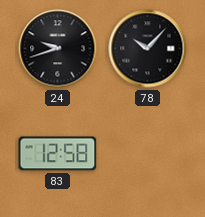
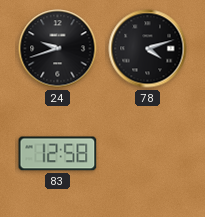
78: 10:07 -> 4:12 (148, 49)
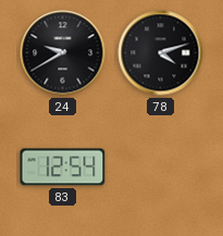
24: 9:42 -> 9:40 (63, 53)
83: 12:58 -> 12:54 (63, 167)
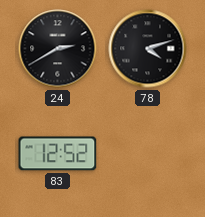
24: 9:40 -> 2:40 (58, 49)
83: 12:54 -> 12:52 (58, 154)
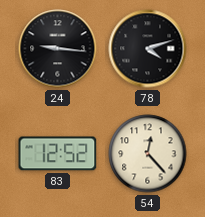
24: 2:40 -> 9:16 (58, 49)
54: none -> 12:23 (148, 154)
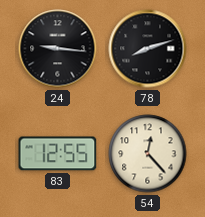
78: 4:12 -> 8:12 (148, 49)
83: 12:52 -> 12:55 (58, 154)
